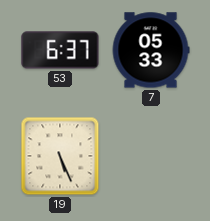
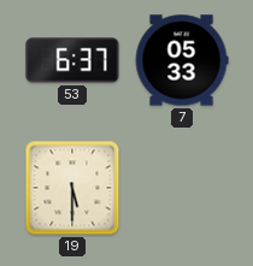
19: 5:26 -> 5:30 (72, 188)
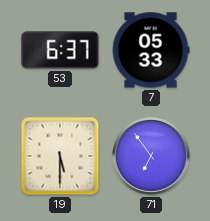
71: none -> 6:54 (152, 157)
